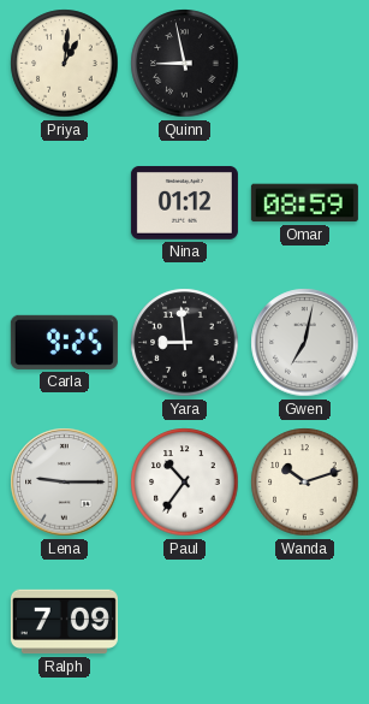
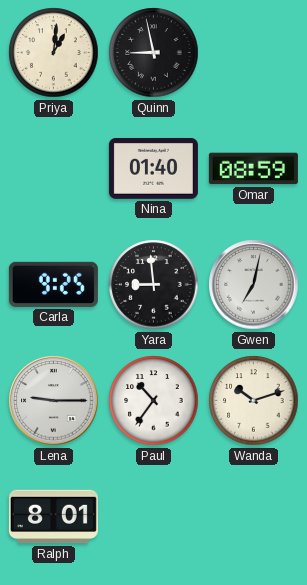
Nina: 01:12 -> 01:40 (153, 169)
Ralph: 7:09 -> 8:01 (53, 517)
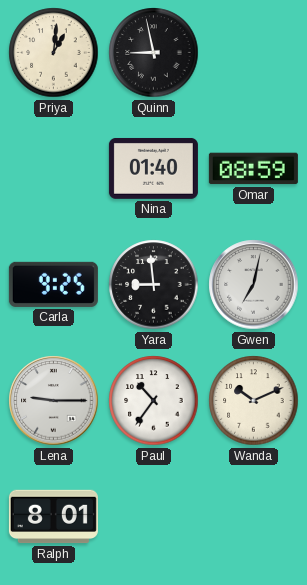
Wanda: 10:12 -> 10:11 (254, 401)
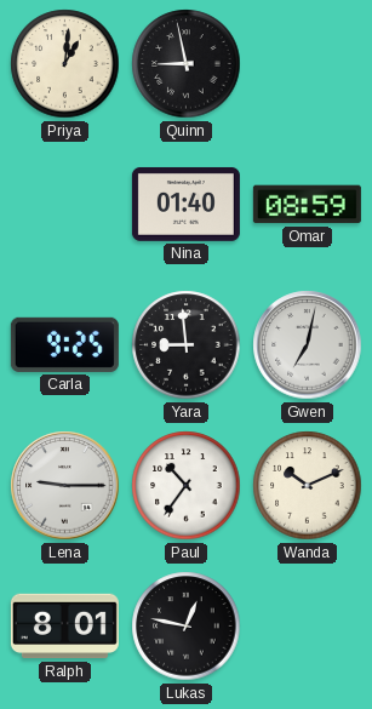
Lukas: none -> 12:47 (187, 627)
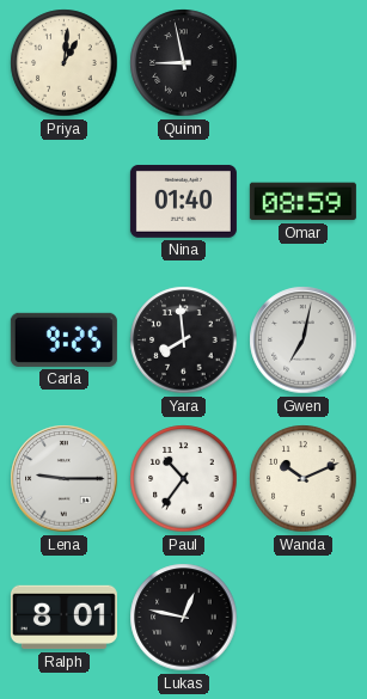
Yara: 8:59 -> 7:59 (184, 341)
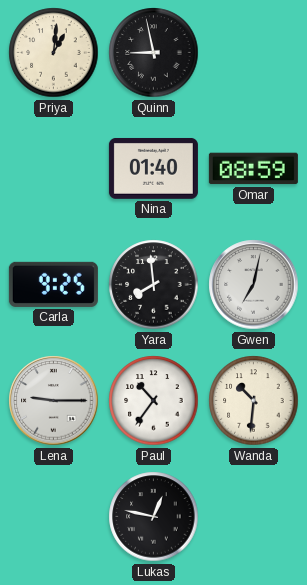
Wanda: 10:11 -> 10:31 (254, 401)
Ralph: 8:01 -> none (63, 618)
